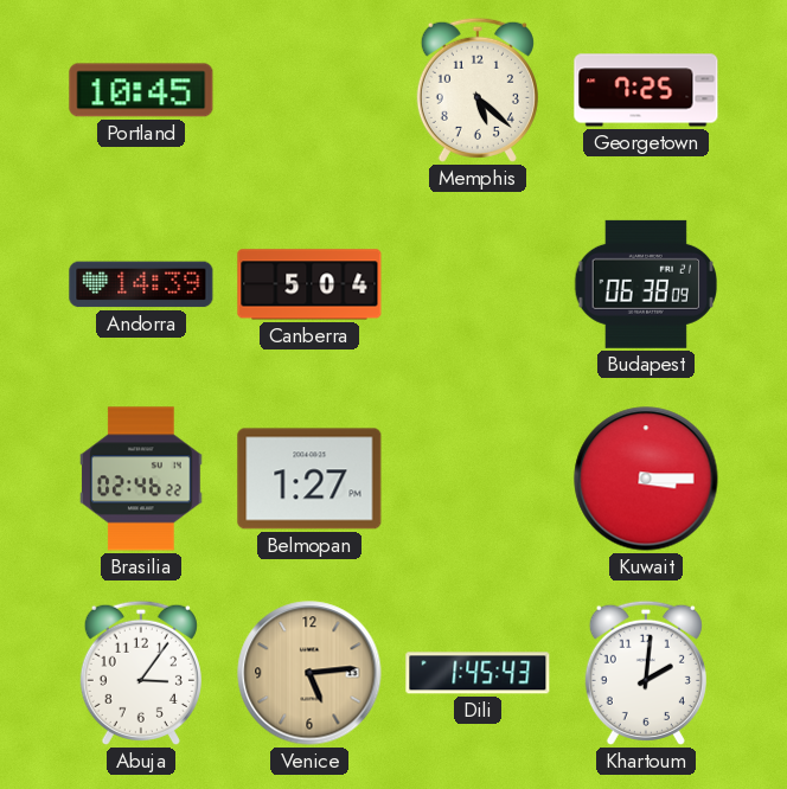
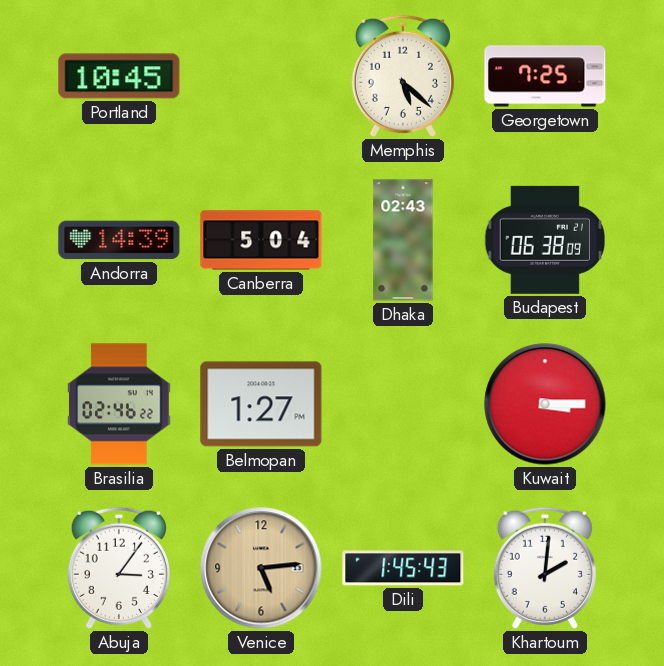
Dhaka: none -> 02:43 (403, 240)
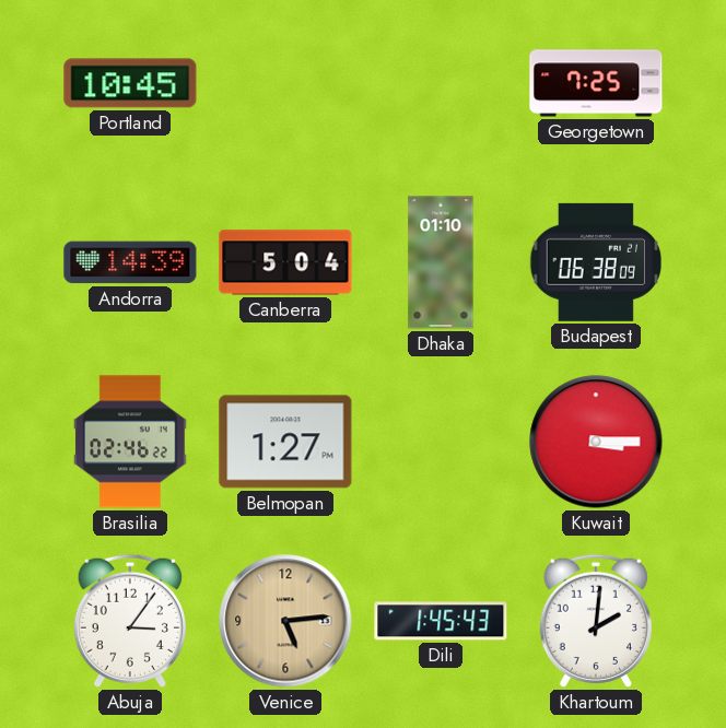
Memphis: 5:22 -> none (403, 76)
Dhaka: 02:43 -> 01:10 (441, 262)
